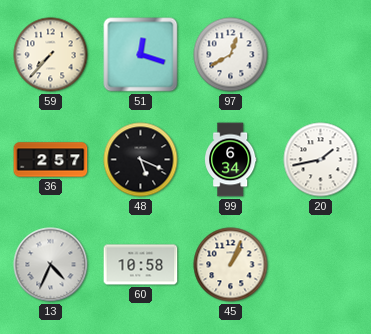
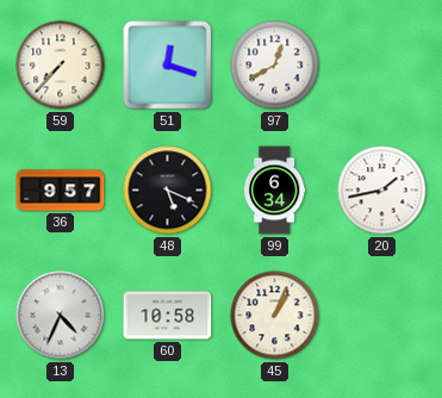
36: 2:57 -> 9:57 (61, 191)
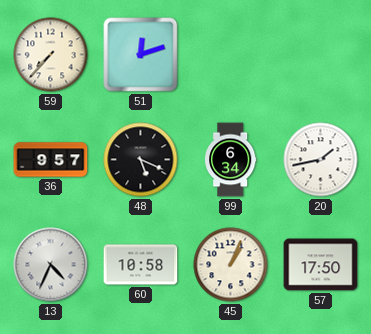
51: 12:18 -> 12:12 (141, 55)
97: 12:40 -> none (275, 66)
57: none -> 17:50 (321, 265)
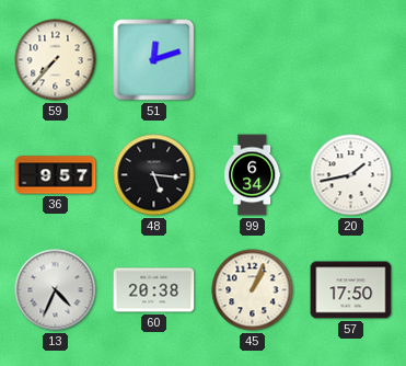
48: 5:19 -> 5:16 (154, 175)
60: 10:58 -> 20:38 (154, 290)
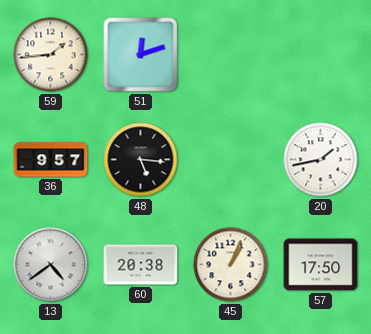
59: 7:37 -> 1:44 (51, 55)
99: 6:34 -> none (253, 175)
13: 4:34 -> 4:39 (51, 265)
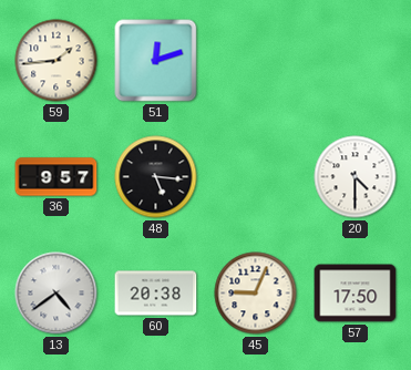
20: 1:43 -> 4:30 (356, 177)
45: 1:04 -> 9:04 (256, 294)
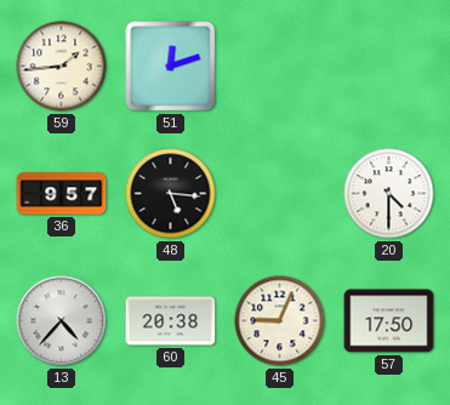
13: 4:39 -> 4:37 (62, 321)
